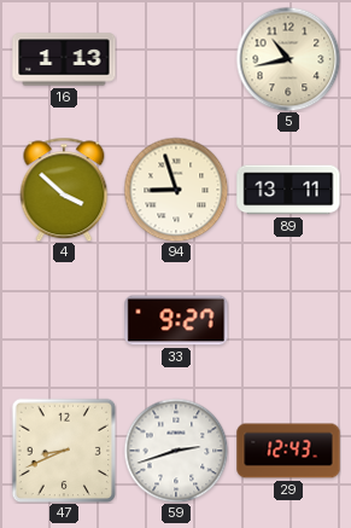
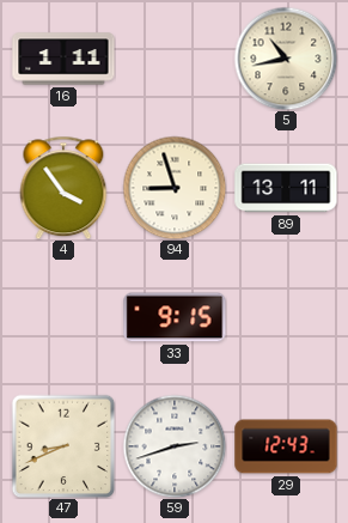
16: 1:13 -> 1:11 (63, 59)
4: 3:52 -> 3:54 (63, 188)
33: 9:27 -> 9:15 (175, 317)
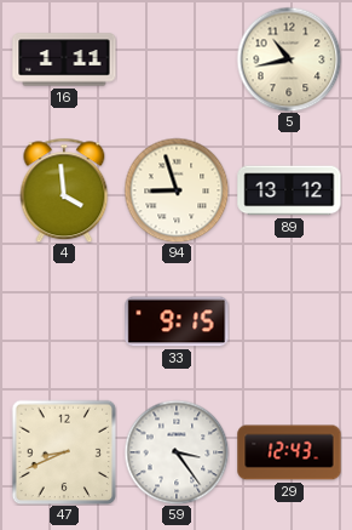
4: 3:54 -> 3:59 (64, 190)
89: 13:11 -> 13:12 (289, 190)
59: 2:42 -> 3:24 (177, 452)
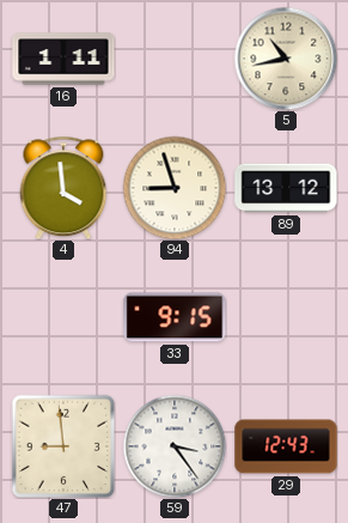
47: 8:41 -> 8:59 (63, 446)
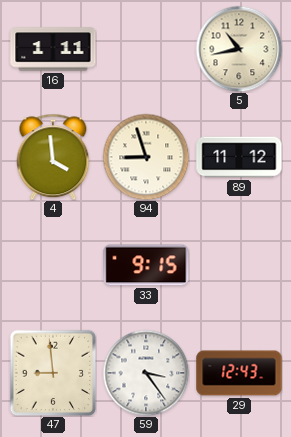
89: 13:12 -> 11:12 (239, 157)
